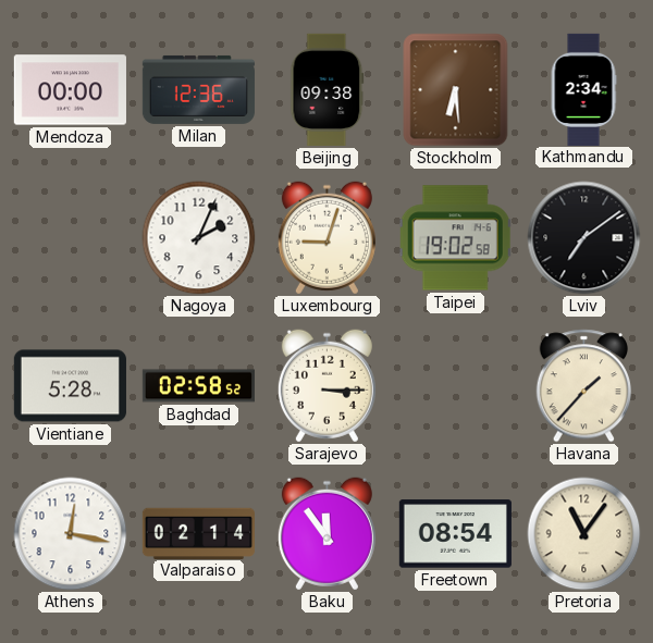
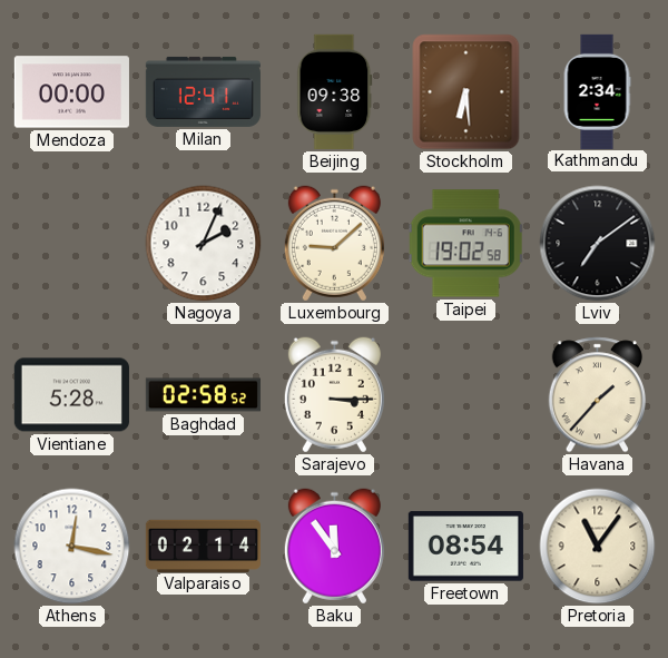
Milan: 12:36 -> 12:41 (203, 91)
Luxembourg: 9:03 -> 9:08 (334, 244)
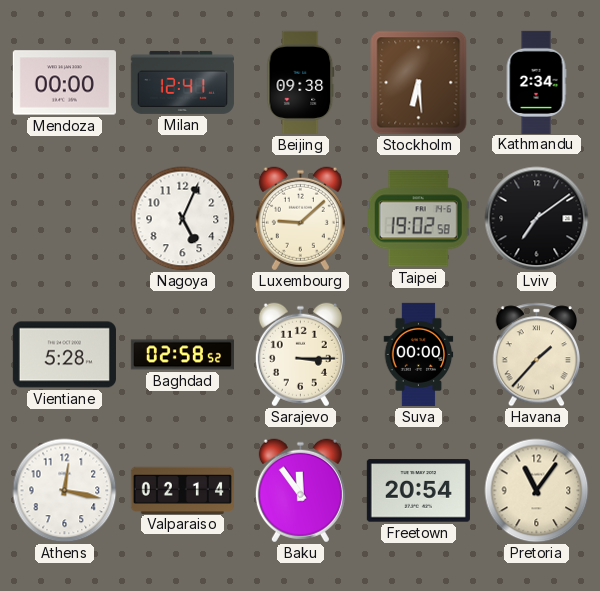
Nagoya: 2:04 -> 5:04 (183, 219)
Suva: none -> 00:00 (419, 354)
Freetown: 08:54 -> 20:54 (418, 491)
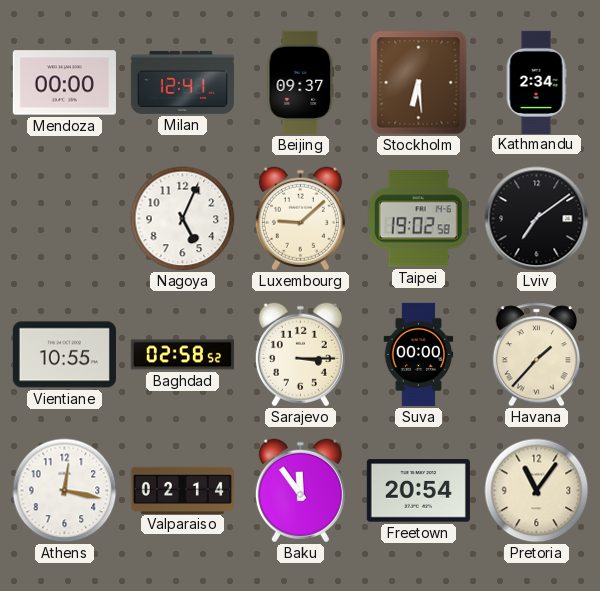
Beijing: 09:38 -> 09:37 (301, 82)
Vientiane: 5:28 -> 10:55 (64, 355)
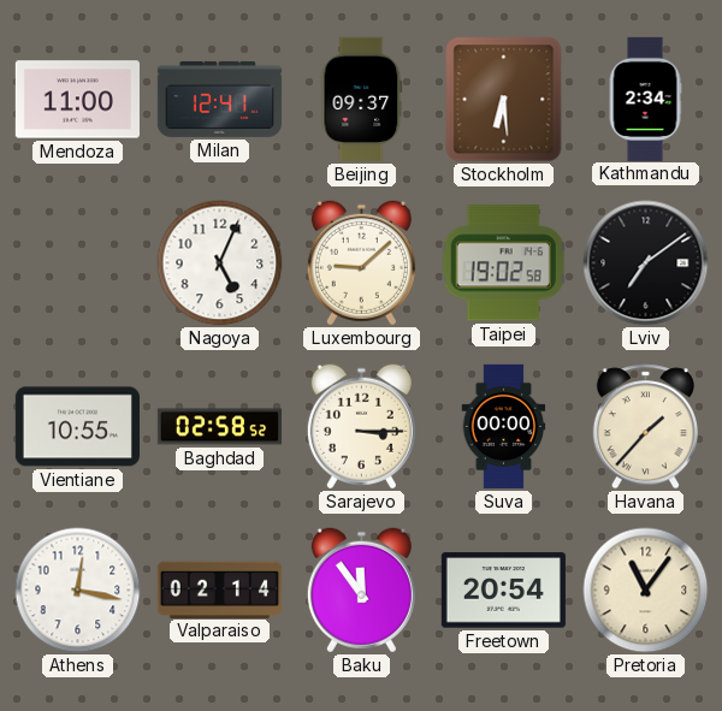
Mendoza: 00:00 -> 11:00 (77, 100)
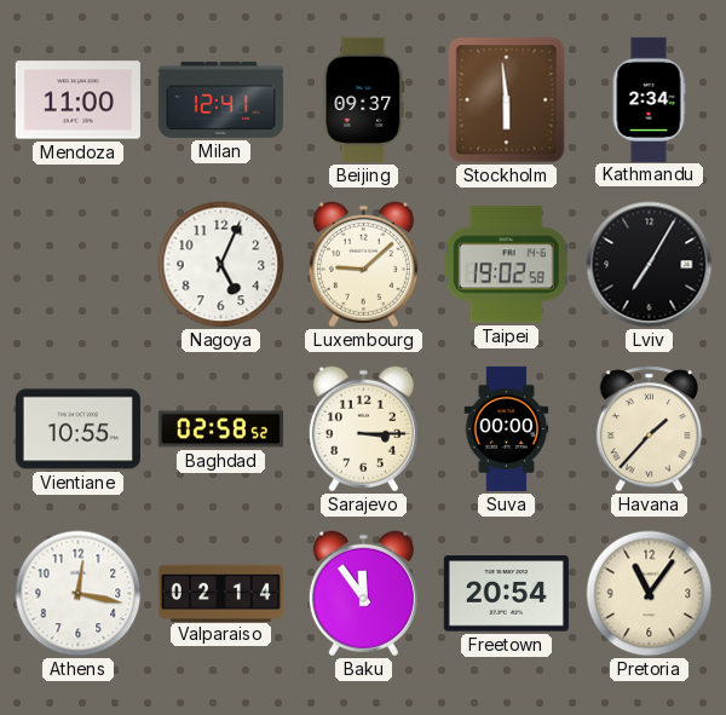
Stockholm: 6:29 -> 5:59 (507, 100)
Lviv: 7:09 -> 7:05 (650, 265)
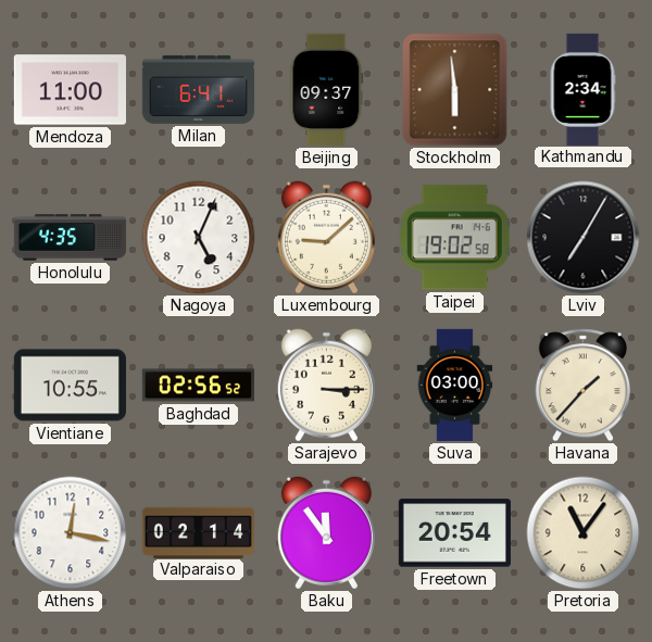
Milan: 12:41 -> 6:41 (198, 89)
Honolulu: none -> 4:35 (70, 238)
Baghdad: 02:58 -> 02:56 (198, 386)
Suva: 00:00 -> 03:00 (455, 385)
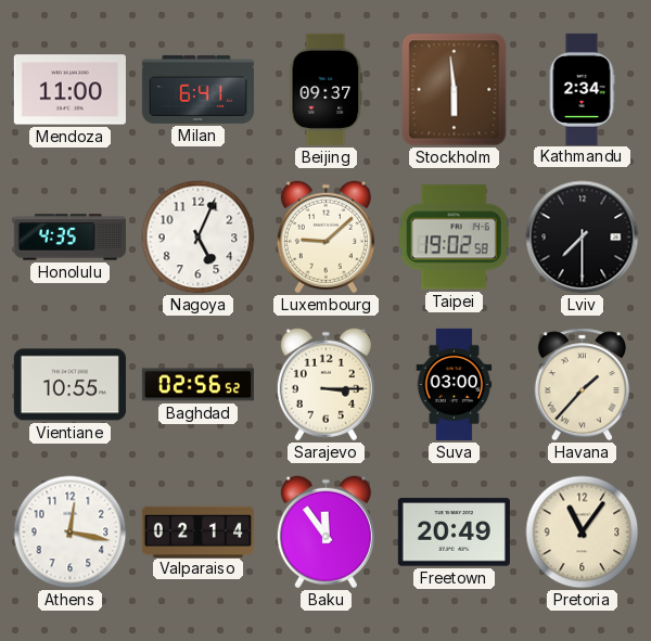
Lviv: 7:05 -> 7:30 (583, 238)
Freetown: 20:54 -> 20:49 (454, 533)
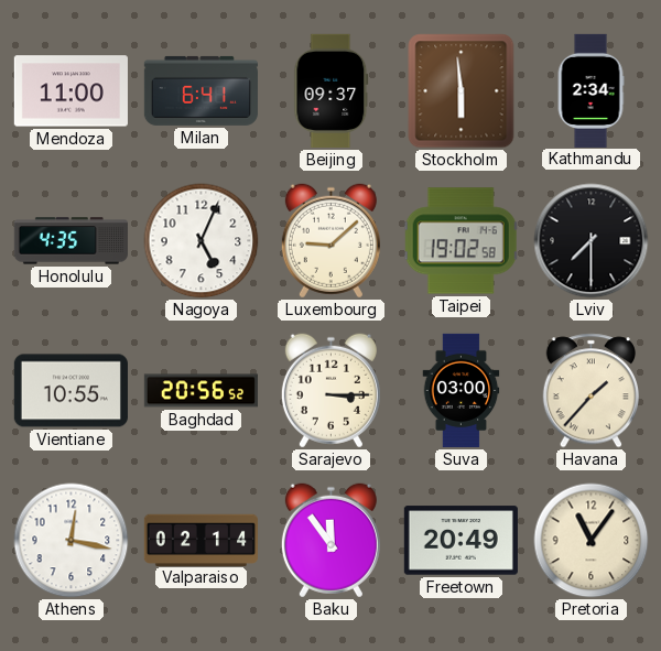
Baghdad: 02:56 -> 20:56 (201, 391)
